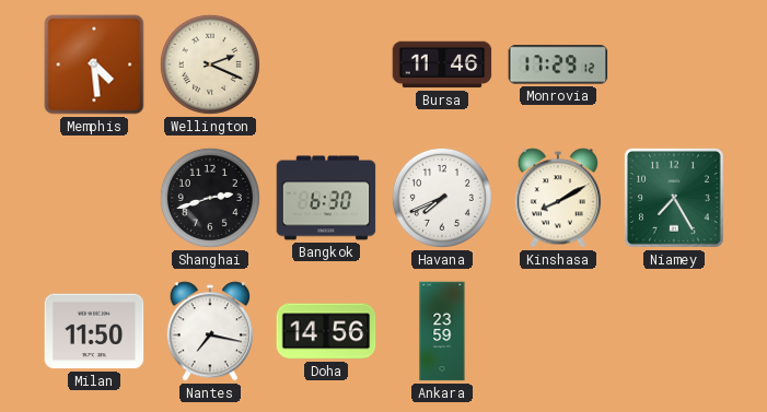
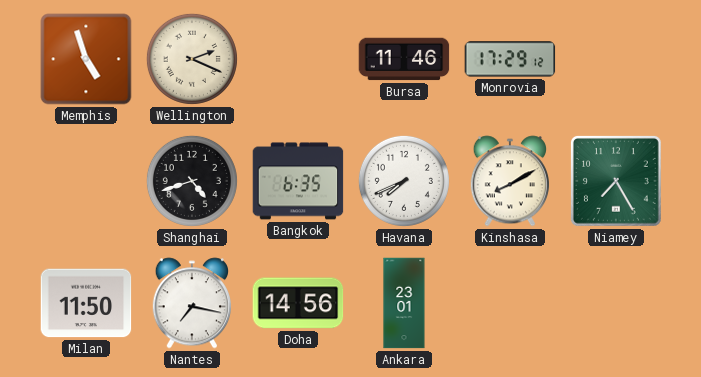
Memphis: 4:29 -> 4:57 (86, 59)
Shanghai: 2:42 -> 4:42 (192, 181)
Bangkok: 6:30 -> 6:35 (298, 181)
Ankara: 23:59 -> 23:01 (404, 303)
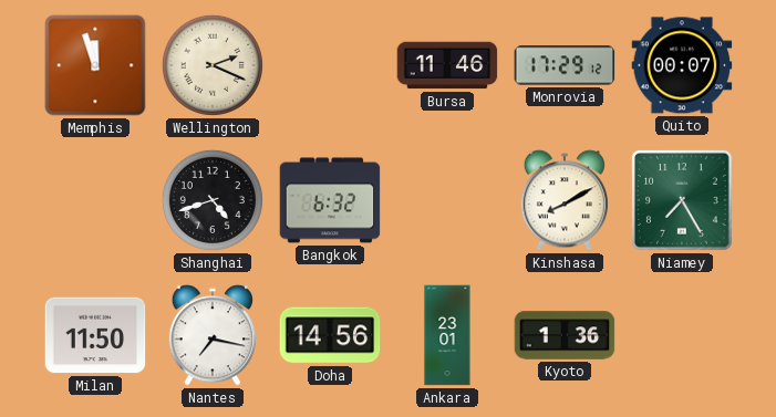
Memphis: 4:57 -> 11:57 (95, 65)
Quito: none -> 00:07 (682, 65)
Bangkok: 6:35 -> 6:32 (330, 200)
Havana: 7:41 -> none (404, 181)
Kyoto: none -> 1:36 (565, 335)
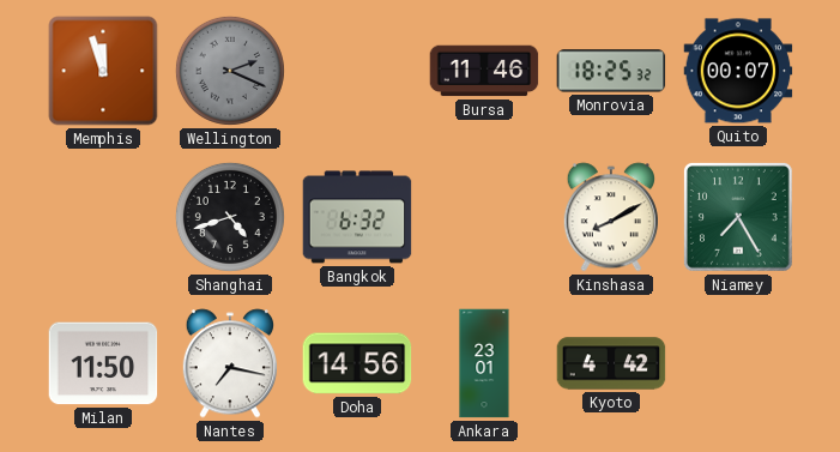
Wellington dial: cream -> grey (230, 71)
Monrovia: 17:29 -> 18:25 (611, 71)
Kyoto: 1:36 -> 4:42 (611, 363)
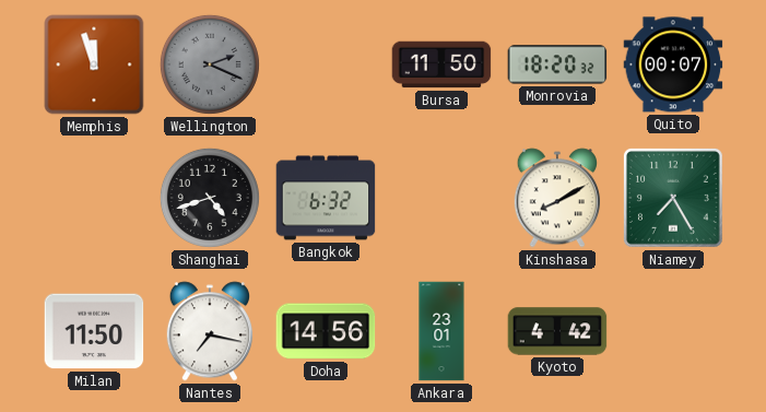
Bursa: 11:46 -> 11:50 (441, 64)
Monrovia: 18:25 -> 18:20 (557, 64)
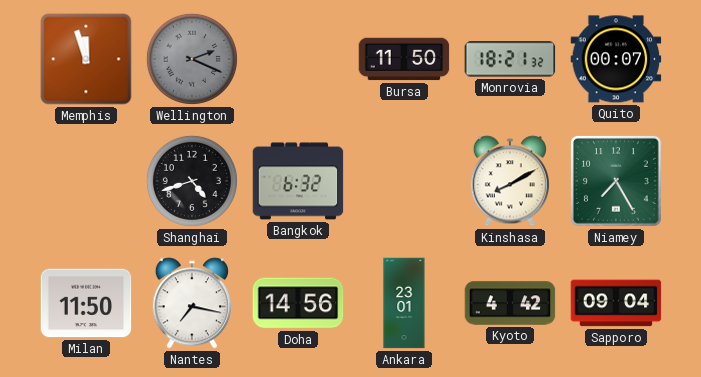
Monrovia: 18:20 -> 18:21 (510, 59)
Sapporo: none -> 09:04 (616, 303)
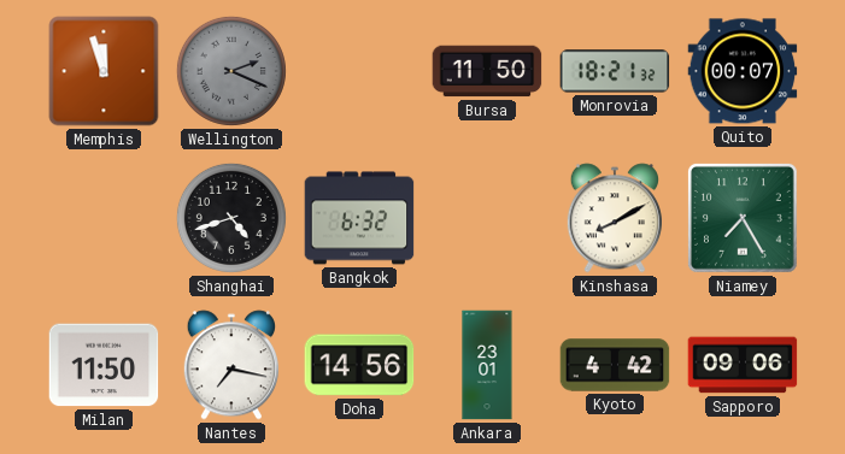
Sapporo: 09:04 -> 09:06 (743, 365)
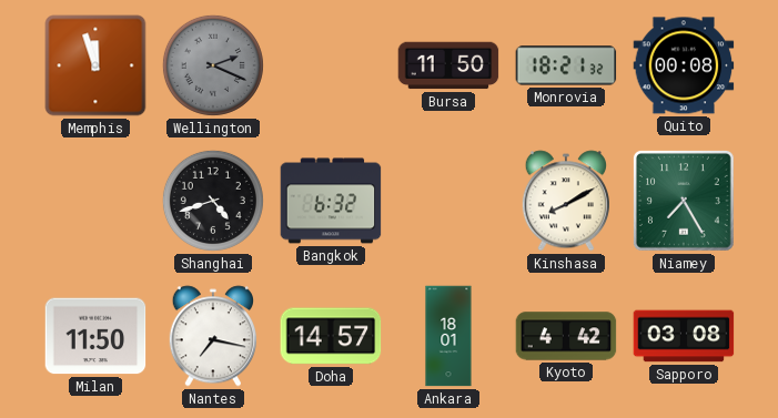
Quito: 00:07 -> 00:08 (684, 65)
Doha: 14:56 -> 14:57 (331, 336)
Ankara: 23:01 -> 18:01 (448, 336)
Sapporo: 09:06 -> 03:08 (684, 336)
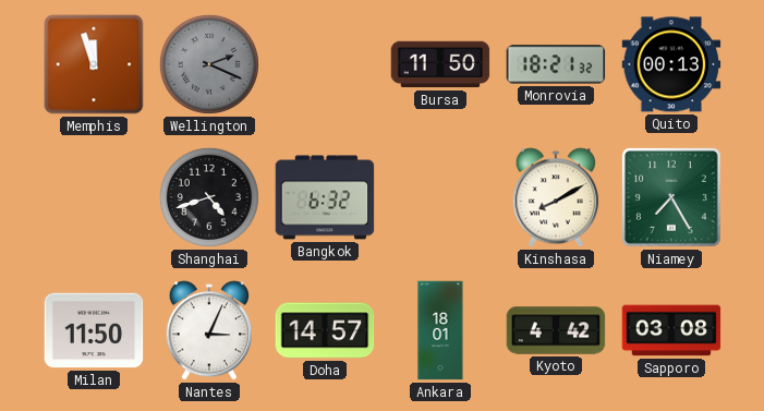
Quito: 00:08 -> 00:13 (671, 64)
Nantes: 7:17 -> 3:04 (208, 330)
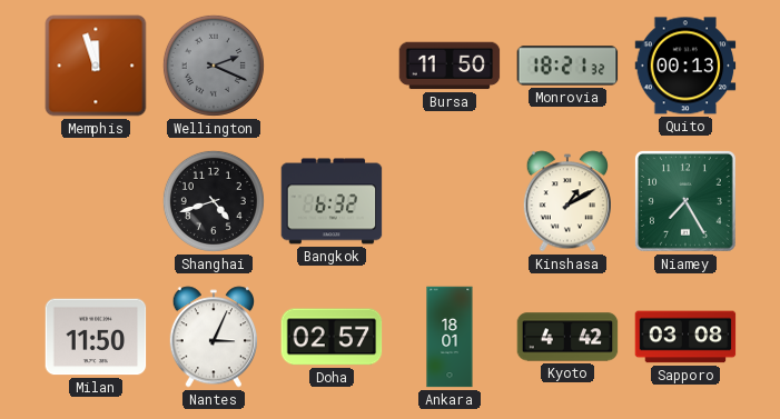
Kinshasa: 8:10 -> 1:10 (566, 201)
Doha: 14:57 -> 02:57 (332, 337)
